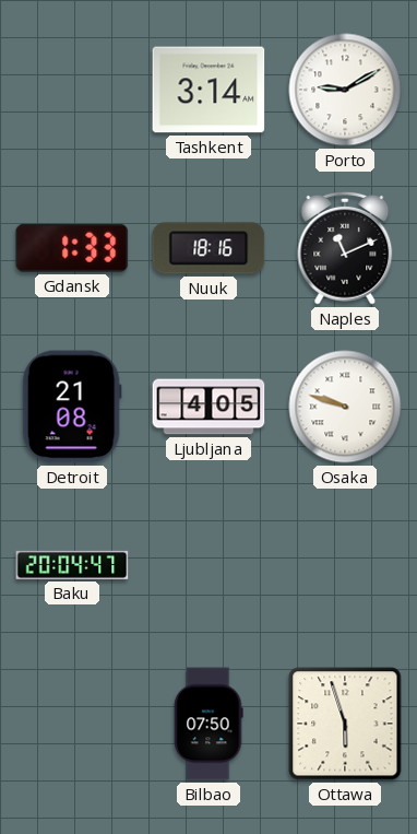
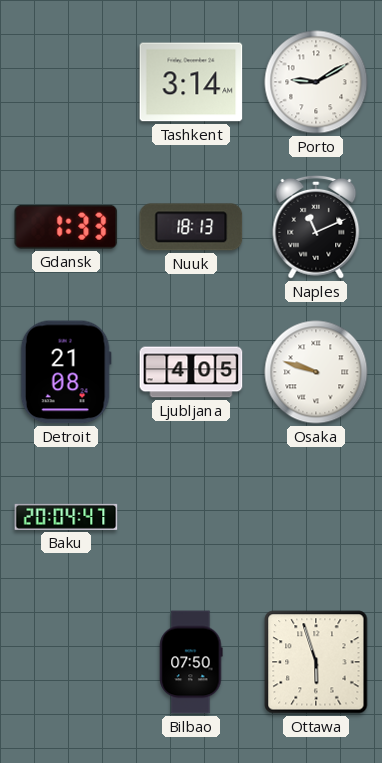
Nuuk: 18:16 -> 18:13 (191, 227)
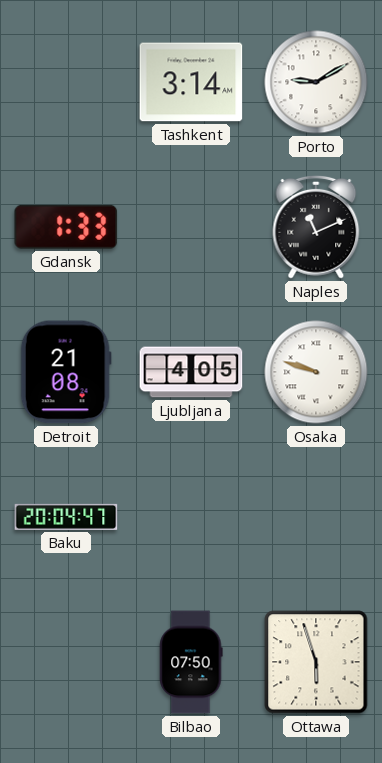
Nuuk: 18:13 -> none (191, 227)
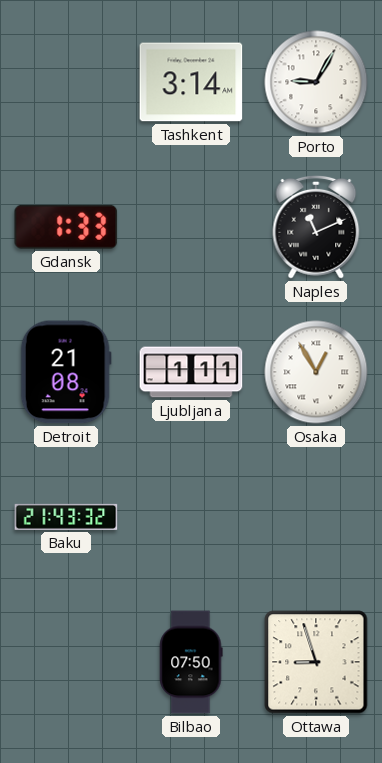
Porto: 9:10 -> 9:05 (316, 82)
Ljubljana: 4:05 -> 1:11 (191, 372)
Osaka: 9:48 -> 12:55 (316, 372)
Baku: 20:04 -> 21:43 (66, 517)
Ottawa: 5:57 -> 8:57 (316, 662)
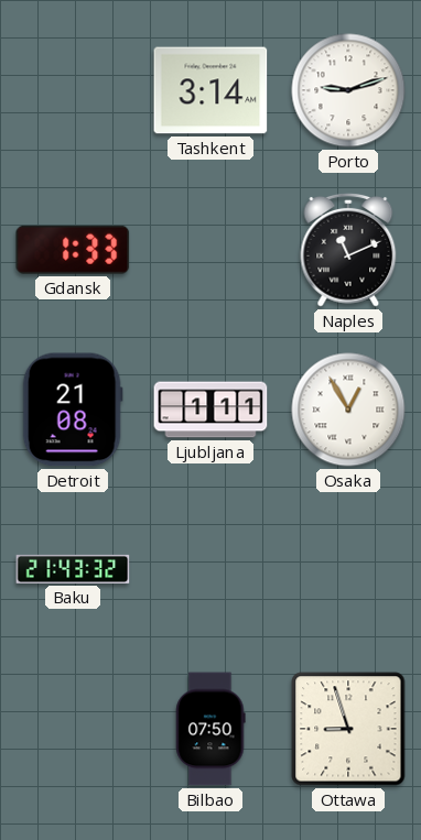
Porto: 9:05 -> 9:12 (348, 90)
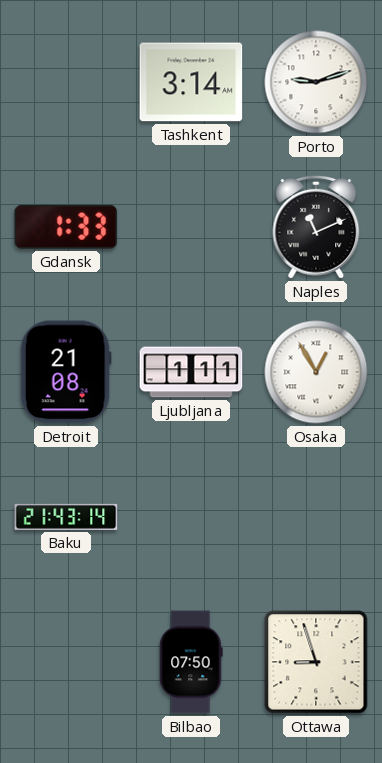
Baku: 21:43:32 -> 21:43:14 (66, 517)
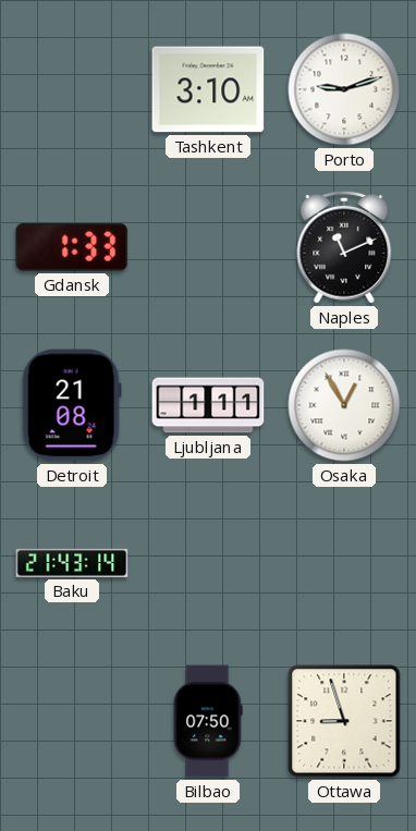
Tashkent: 3:14 -> 3:10 (208, 89)
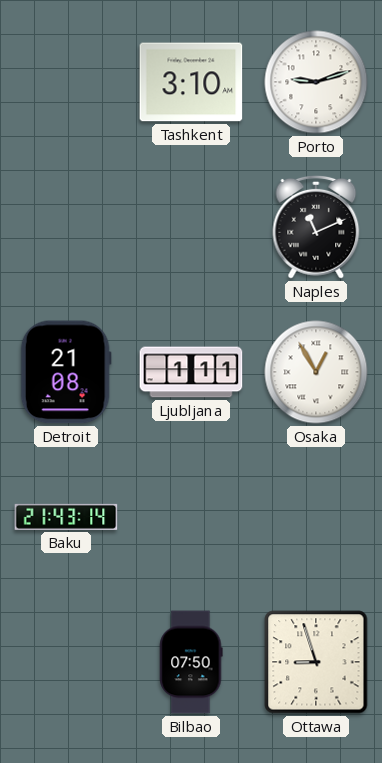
Gdansk: 1:33 -> none (72, 247)
